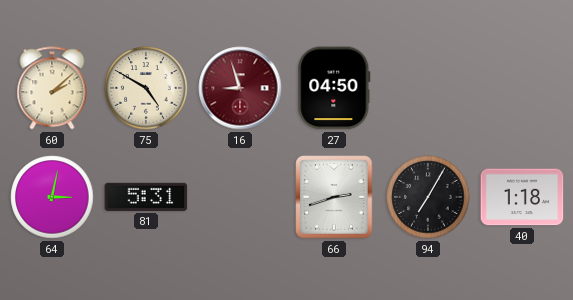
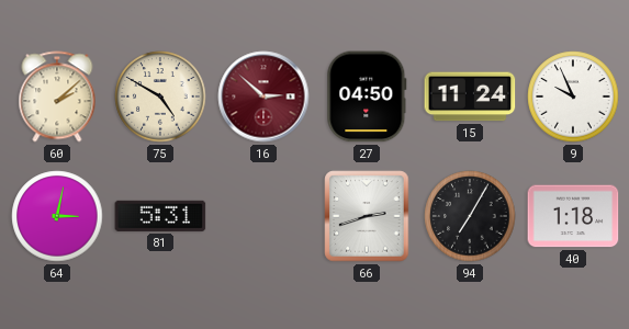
16: 8:57 -> 2:52 (263, 97)
15: none -> 11:24 (470, 97)
9: none -> 9:56 (573, 97)
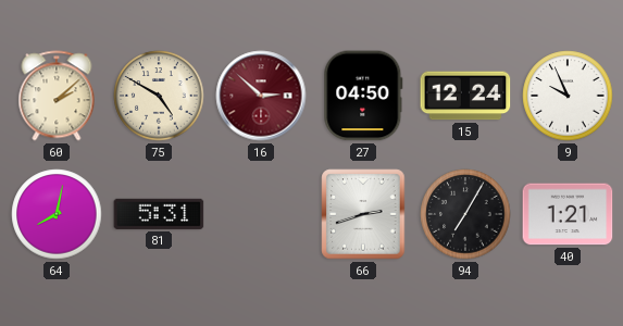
15: 11:24 -> 12:24 (465, 96)
64: 3:02 -> 8:02 (57, 214)
40: 1:18 -> 1:21 (568, 214)
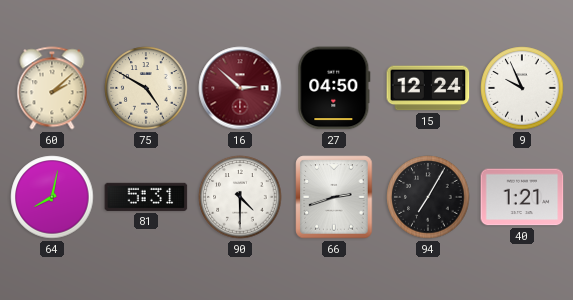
90: none -> 4:30 (240, 197)
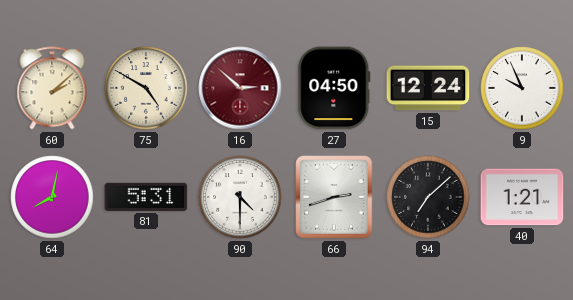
94: 7:05 -> 7:08 (428, 197)
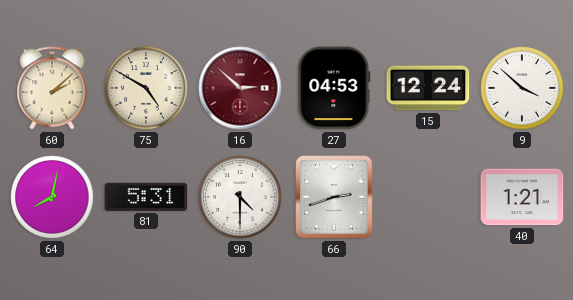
27: 04:50 -> 04:53 (334, 88)
9: 9:56 -> 3:52 (522, 88)
94: 7:08 -> none (428, 197)
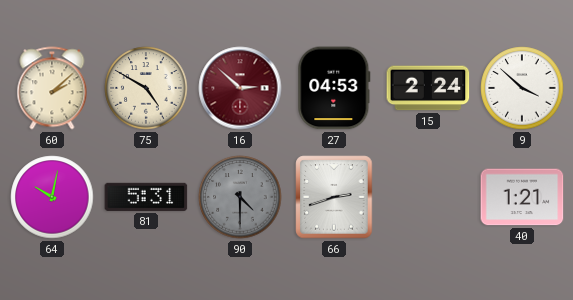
15: 12:24 -> 2:24 (428, 88)
64: 8:02 -> 10:02 (52, 197)
90 dial: white -> grey (240, 197)
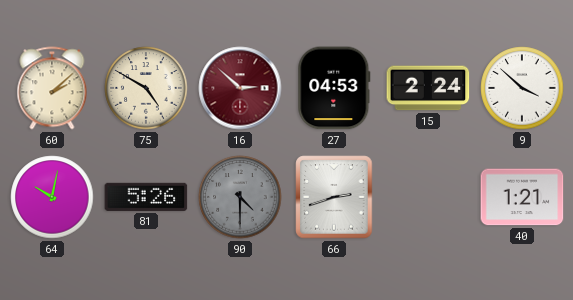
81: 5:31 -> 5:26 (146, 197)
